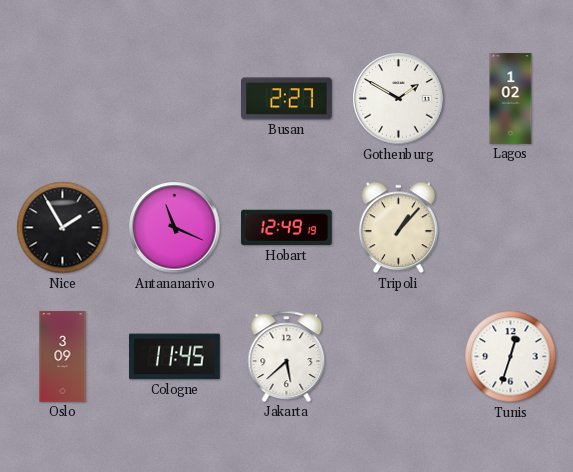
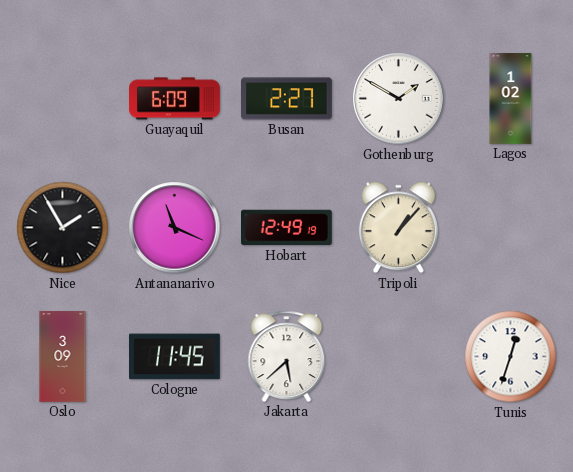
Guayaquil: none -> 6:09 (175, 99)
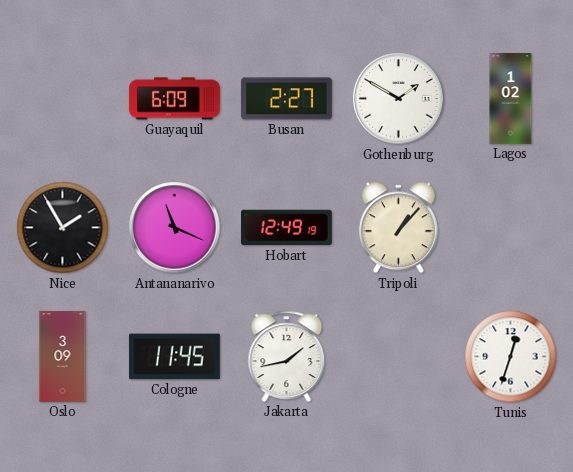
Jakarta: 5:38 -> 1:43 (287, 356)
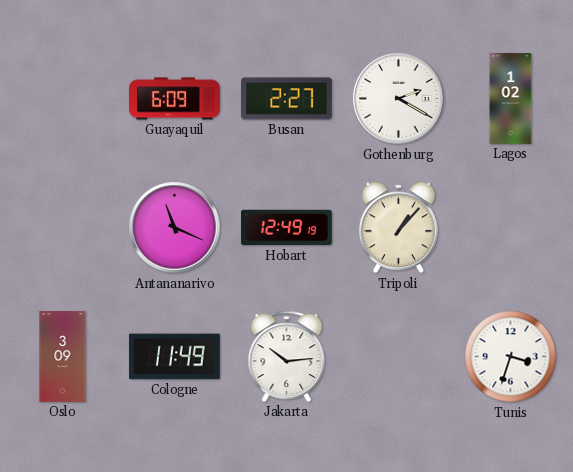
Gothenburg: 1:50 -> 2:20 (399, 99)
Nice: 1:55 -> none (63, 228)
Cologne: 11:45 -> 11:49 (175, 357)
Jakarta: 1:43 -> 10:14 (287, 356)
Tunis: 12:33 -> 3:33 (511, 357)
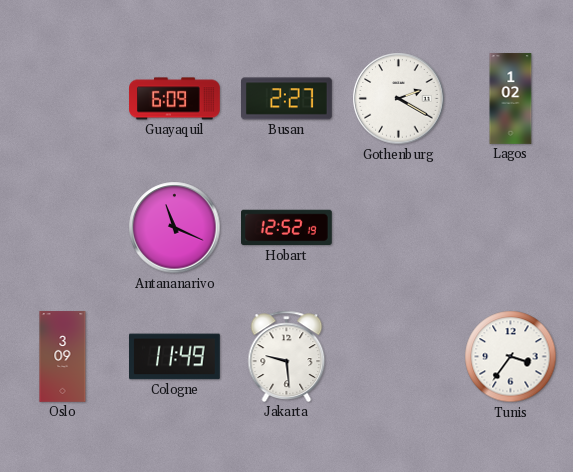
Hobart: 12:49 -> 12:52 (287, 228)
Tripoli: 1:07 -> none (398, 228)
Jakarta: 10:14 -> 9:29 (287, 356)
Tunis: 3:33 -> 3:36 (511, 357)
